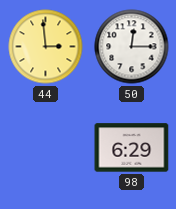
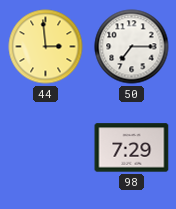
50: 12:15 -> 7:15 (132, 47)
98: 6:29 -> 7:29 (132, 148)
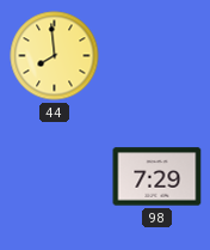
44: 2:59 -> 7:59 (55, 56)
50: 7:15 -> none (132, 47)
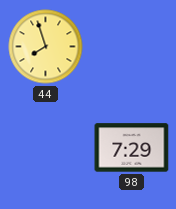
44: 7:59 -> 7:57 (46, 47)
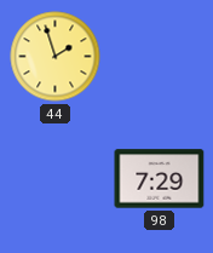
44: 7:57 -> 1:57 (56, 57)
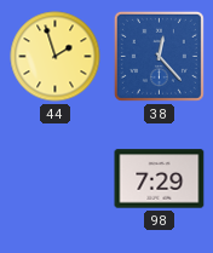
38: none -> 12:23 (159, 56)
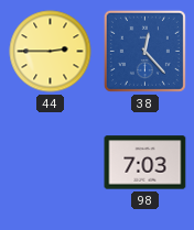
44: 1:57 -> 2:45 (51, 52)
98: 7:29 -> 7:03 (145, 163)
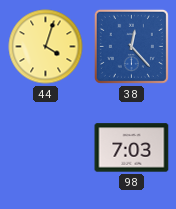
44: 2:45 -> 4:03 (46, 47)
